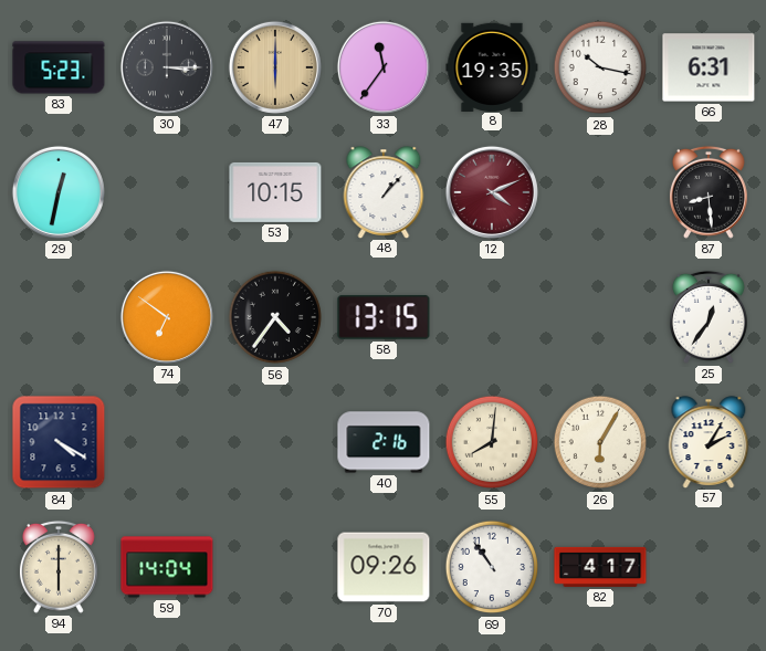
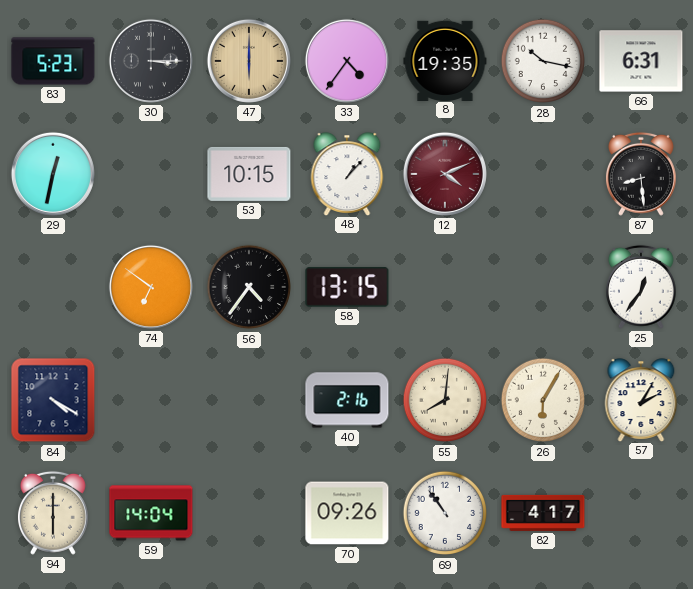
33: 11:36 -> 4:36 (347, 61)
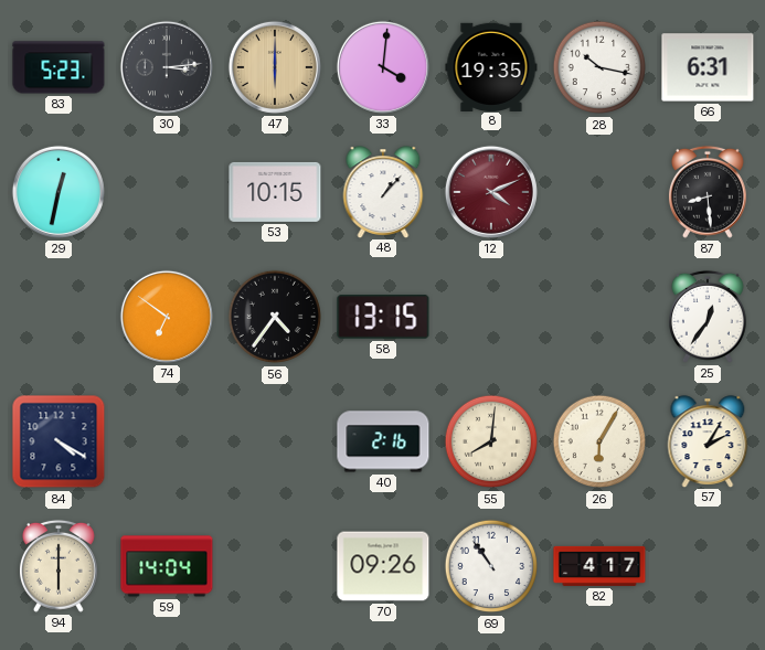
30: 3:15 -> 3:14 (167, 67)
33: 4:36 -> 4:01 (383, 67)
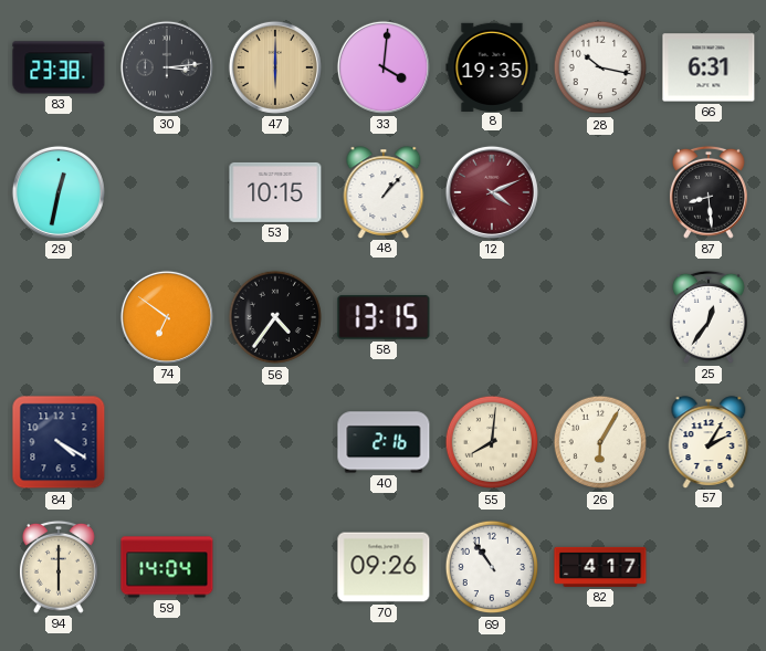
83: 5:23 -> 23:38 (59, 67)
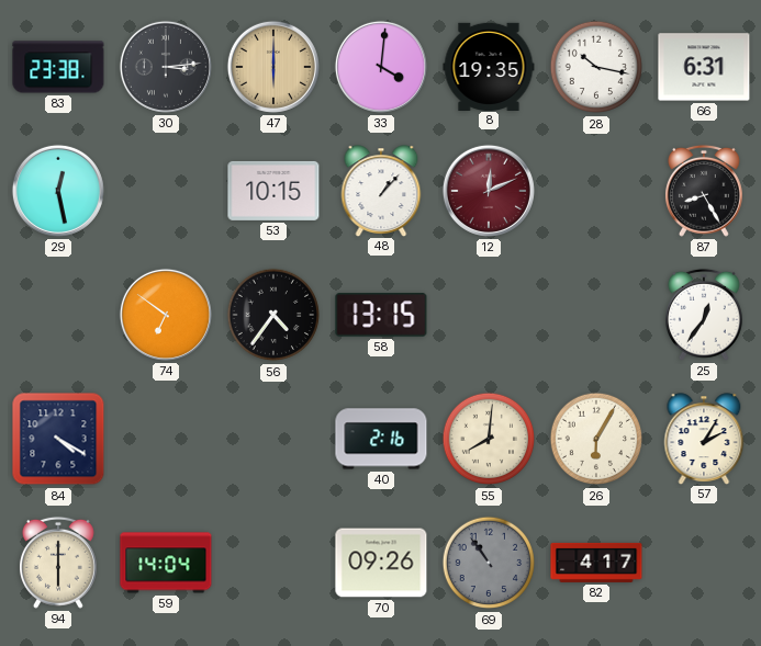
29: 12:32 -> 12:28 (58, 191)
12: 4:11 -> 12:11 (489, 191)
87: 8:29 -> 8:25 (704, 191)
69 dial: white -> grey (489, 563)
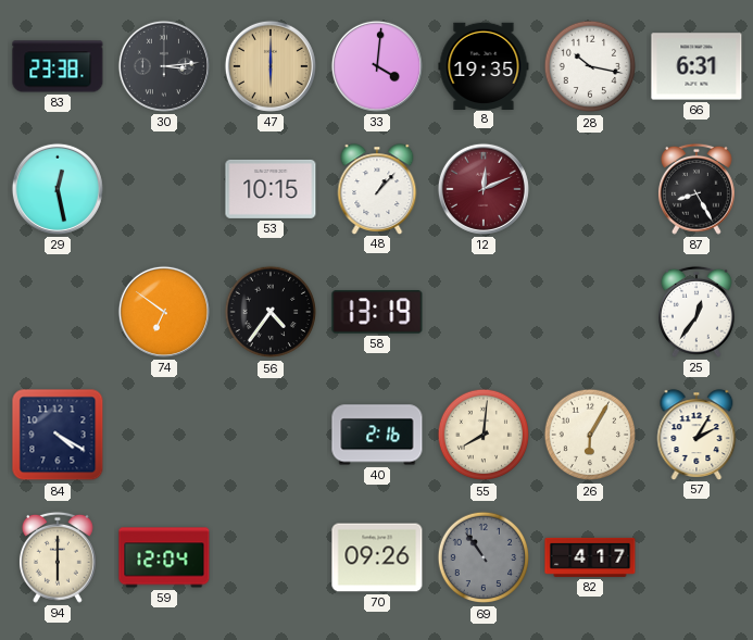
58: 13:15 -> 13:19 (377, 312)
59: 14:04 -> 12:04 (164, 557)
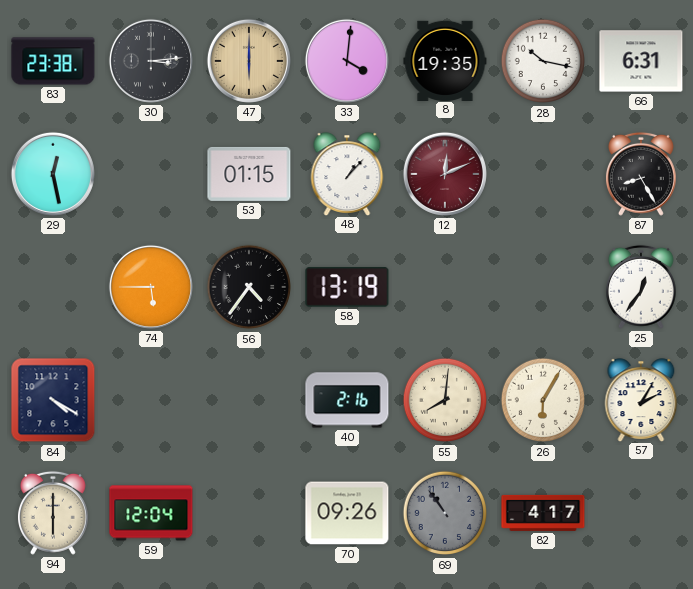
53: 10:15 -> 01:15 (249, 174)
74: 6:51 -> 5:45 (151, 287)
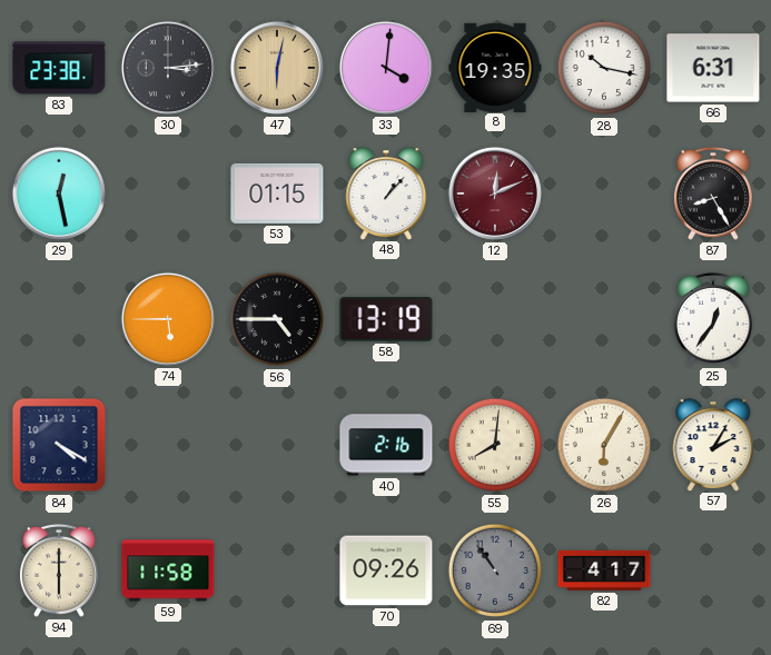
47: 6:00 -> 6:02 (277, 68)
56: 4:36 -> 4:45 (277, 319)
59: 12:04 -> 11:58 (168, 570)
